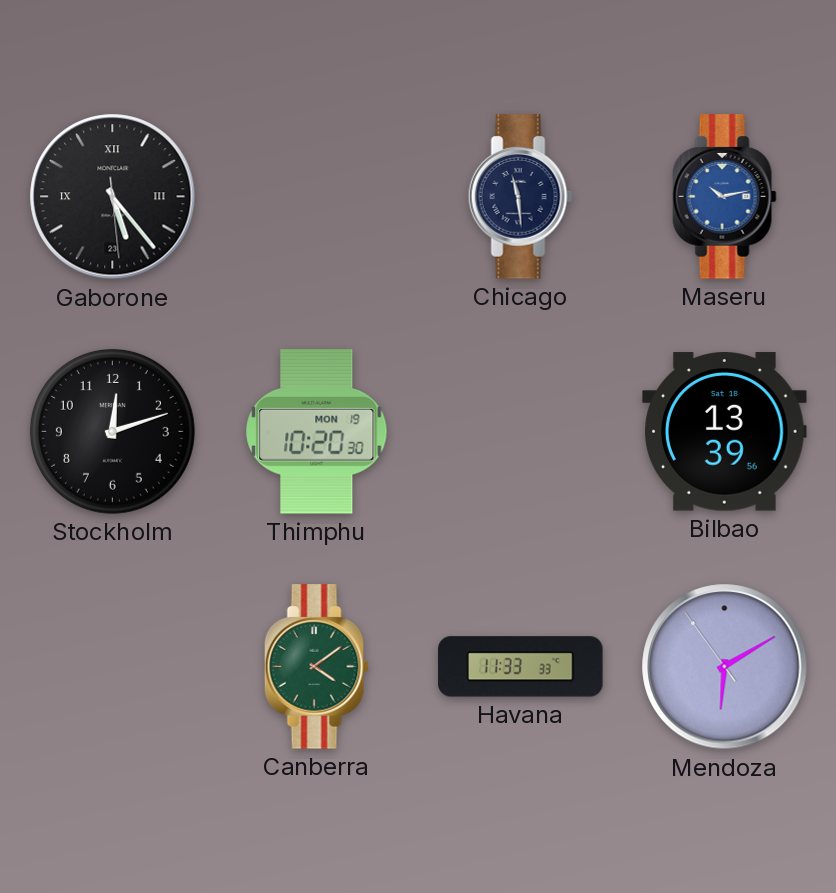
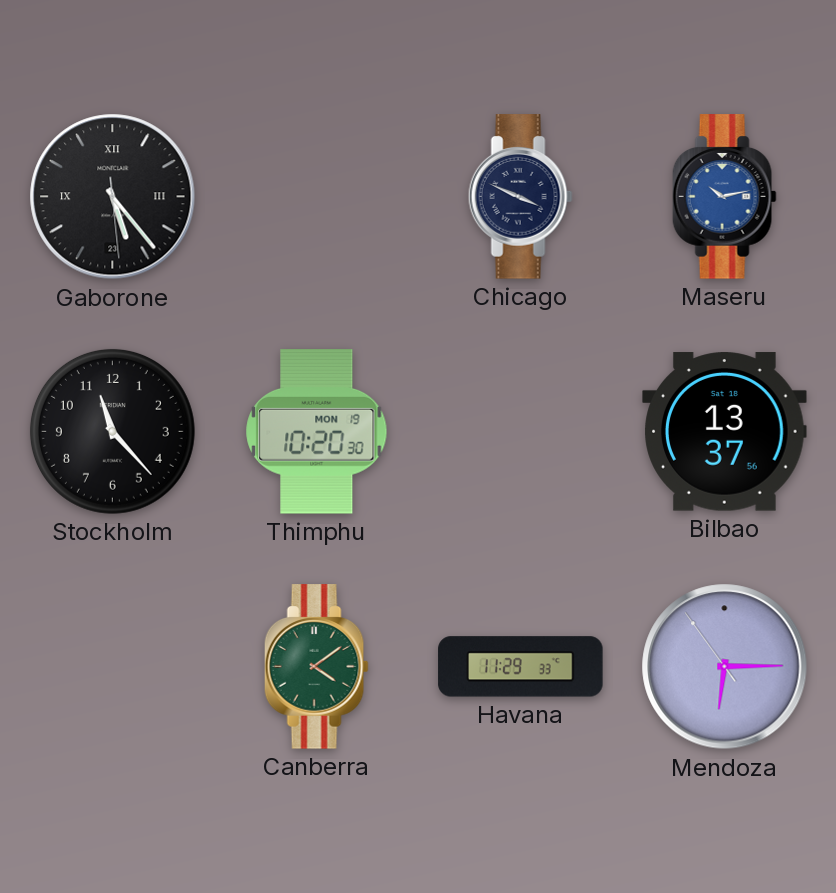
Chicago: 11:29 -> 3:49 (520, 197)
Stockholm: 12:12 -> 11:23 (112, 431)
Bilbao: 13:39 -> 13:37 (725, 432)
Havana: 11:33 -> 11:29 (521, 667)
Mendoza: 6:09 -> 6:14 (725, 667)
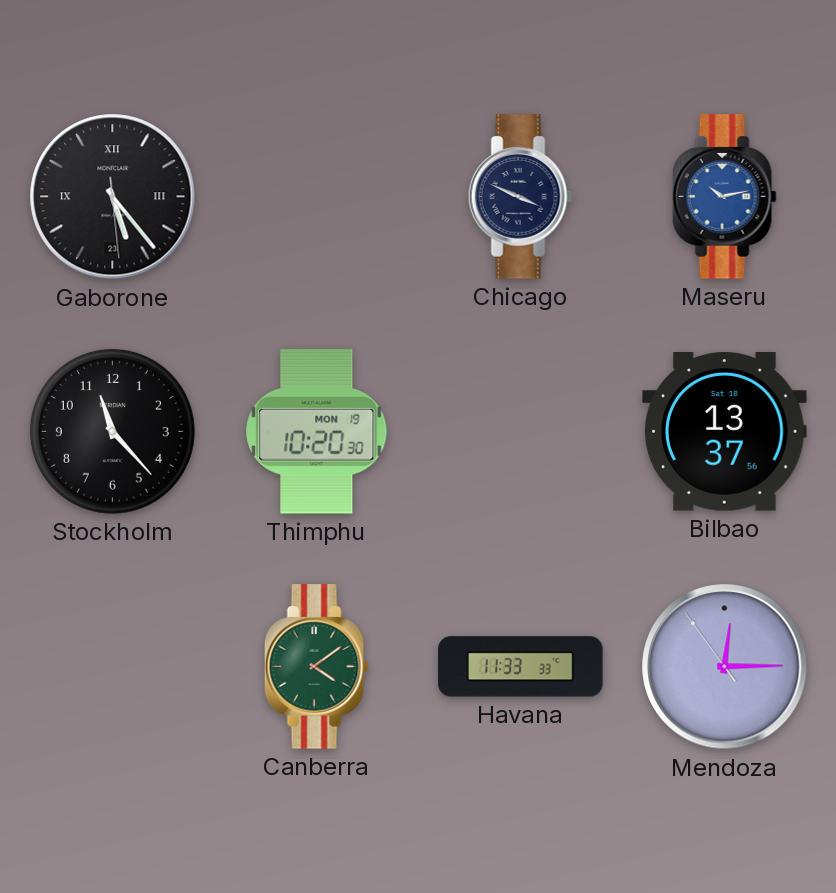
Havana: 11:29 -> 11:33 (521, 667)
Mendoza: 6:14 -> 12:14 (725, 667)
